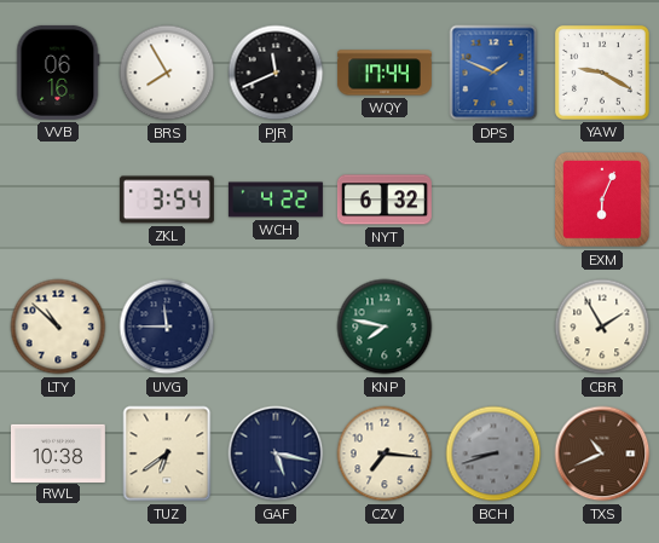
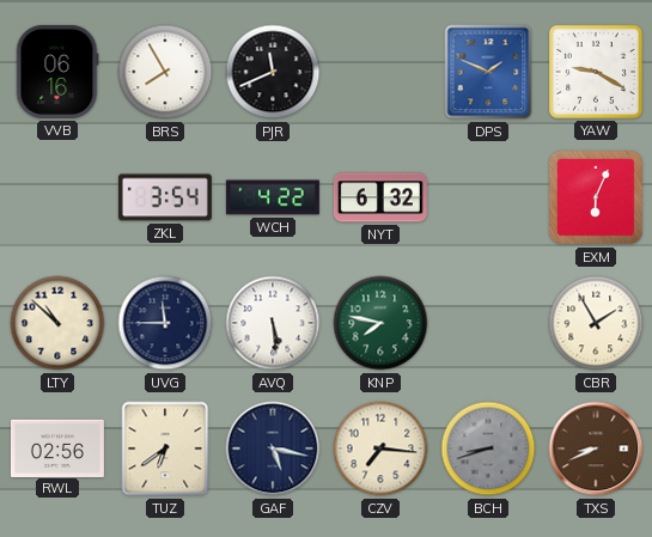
WQY: 17:44 -> none (385, 73)
AVQ: none -> 5:29 (273, 323)
RWL: 10:38 -> 02:56 (57, 447)
TXS: 10:41 -> 8:41 (596, 448)
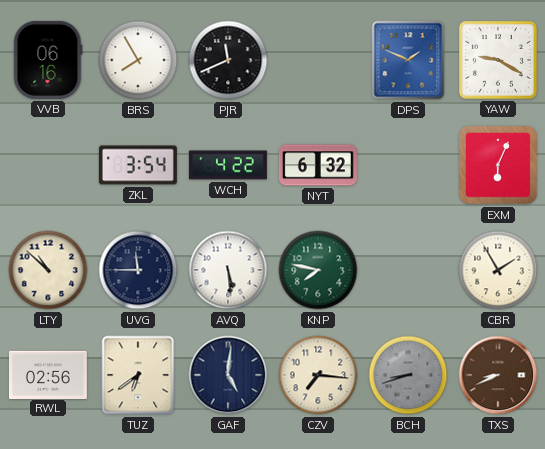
GAF: 5:17 -> 5:01 (228, 375)
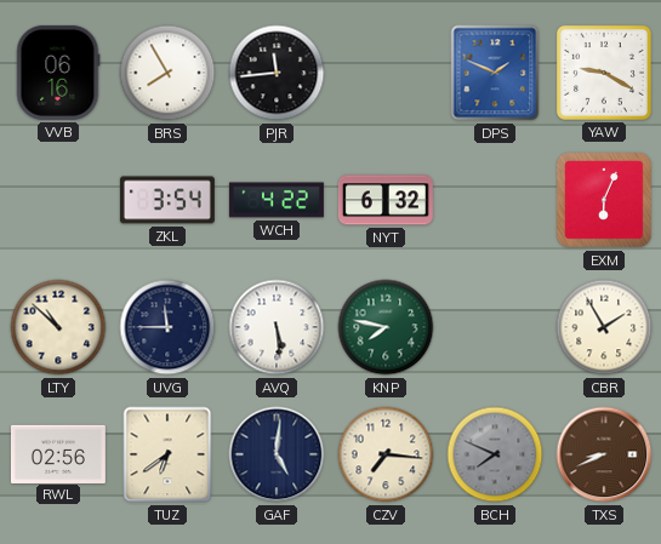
PJR: 11:41 -> 11:44 (277, 73)
BCH: 8:42 -> 7:49 (495, 454)
